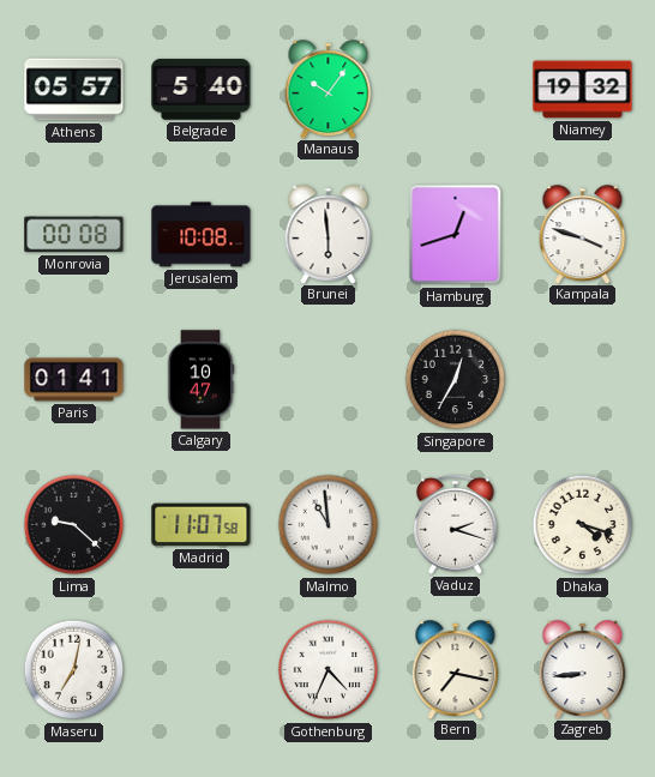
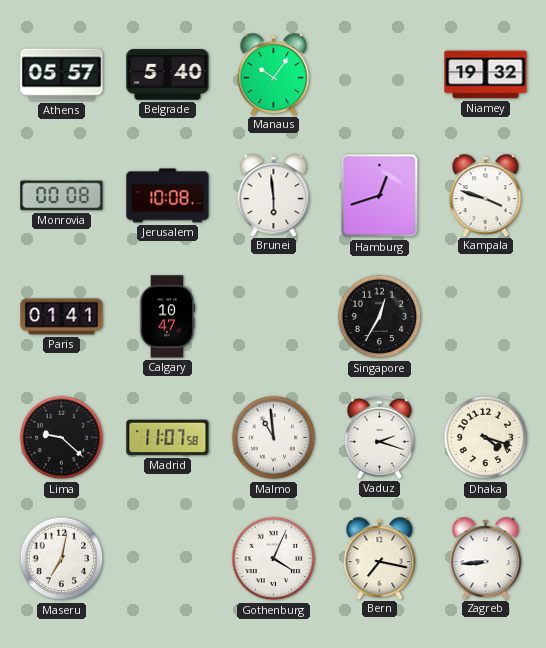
Gothenburg: 4:34 -> 4:04 (274, 559)
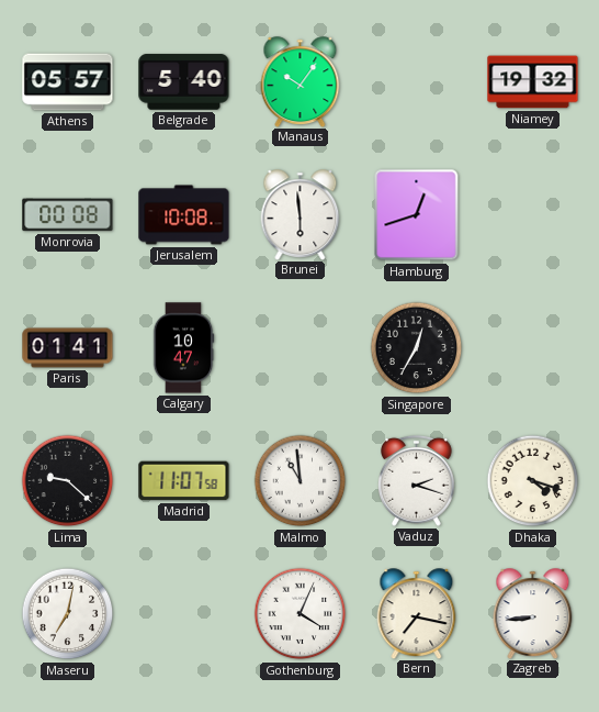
Kampala: 3:48 -> none (486, 195)
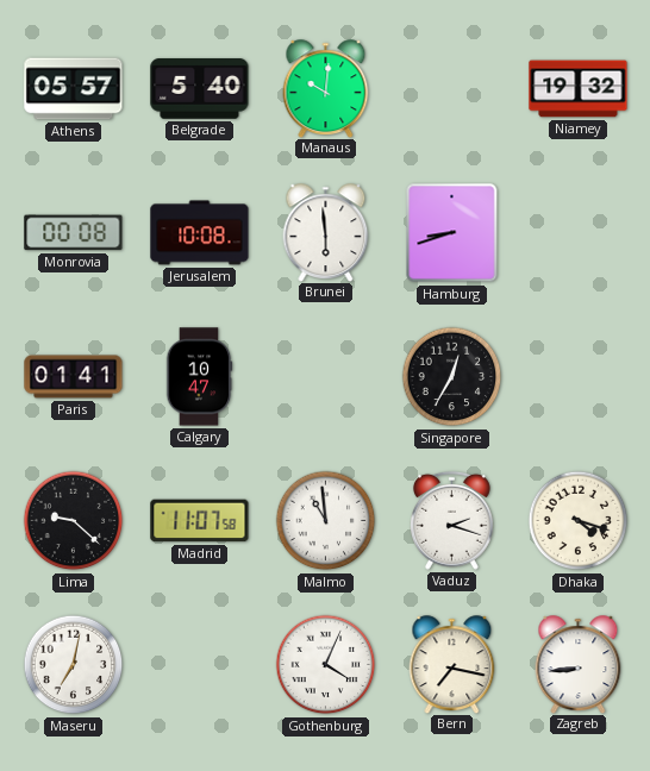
Manaus: 10:06 -> 10:01 (326, 88)
Hamburg: 12:42 -> 8:42 (452, 233)
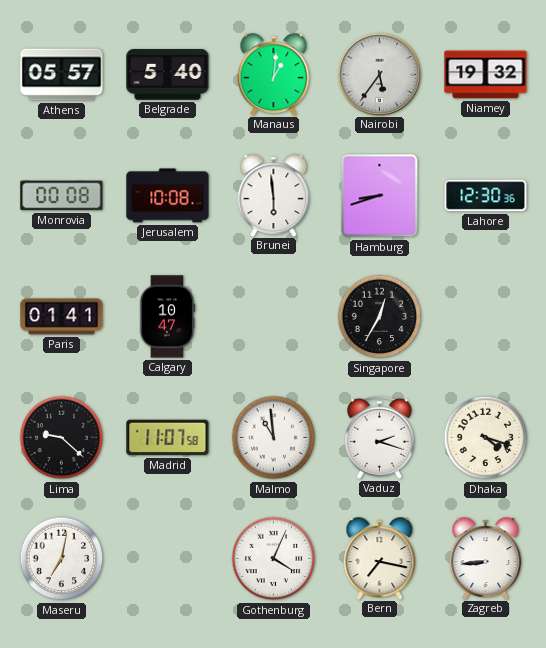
Manaus: 10:01 -> 1:01 (274, 74)
Nairobi: none -> 5:36 (379, 74)
Lahore: none -> 12:30 (486, 196)
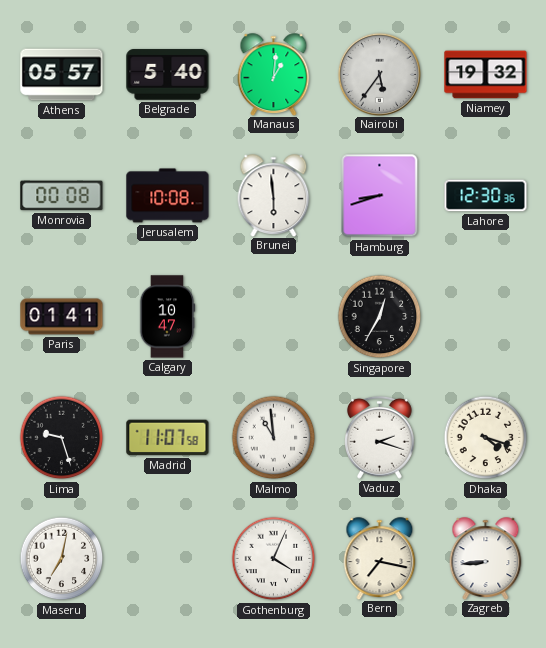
Lima: 9:22 -> 9:27 (62, 438)
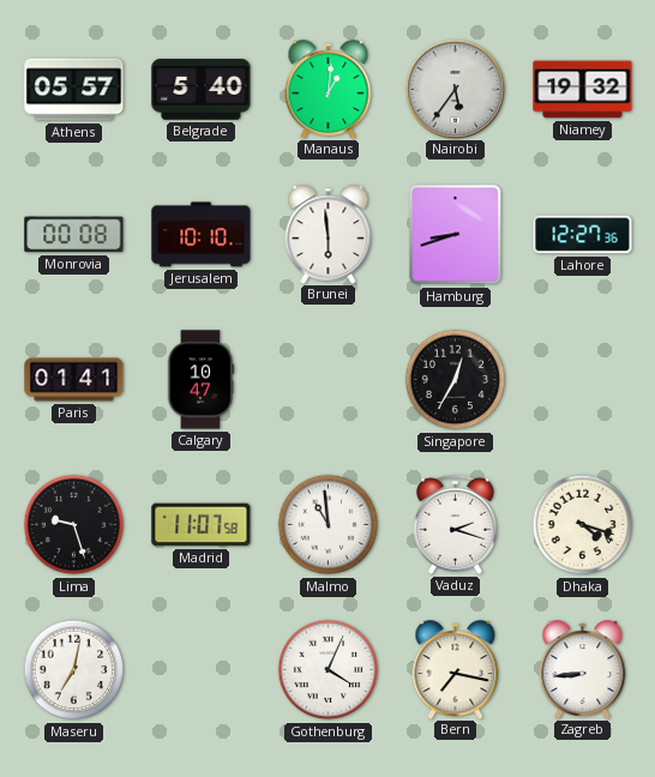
Jerusalem: 10:08 -> 10:10 (202, 235)
Lahore: 12:30 -> 12:27 (583, 235)
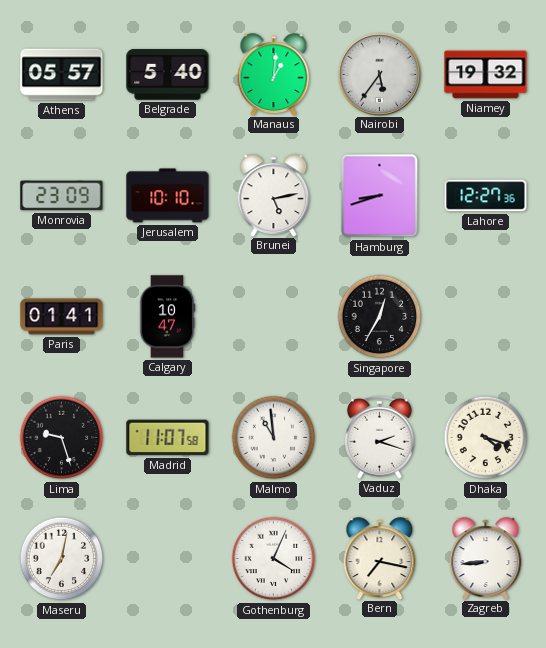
Monrovia: 00:08 -> 23:09 (62, 196)
Brunei: 5:59 -> 5:13 (274, 195)
